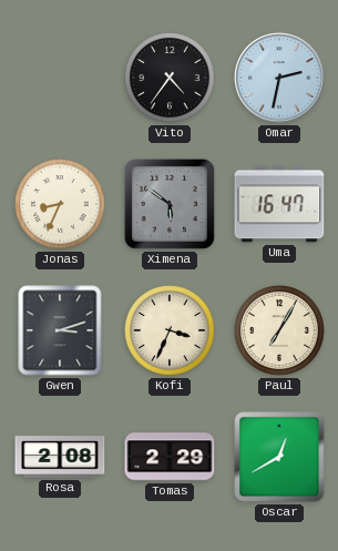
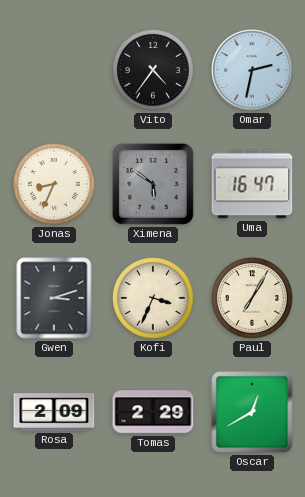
Rosa: 2:08 -> 2:09 (54, 412)
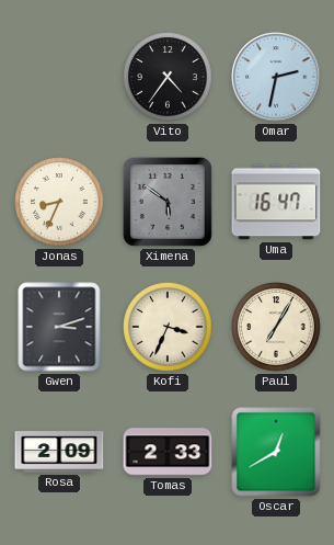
Tomas: 2:29 -> 2:33 (168, 452)
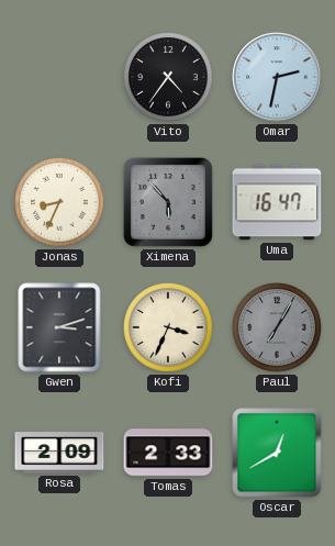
Ximena: 5:51 -> 5:53 (168, 202)
Paul dial: cream -> grey (277, 327)
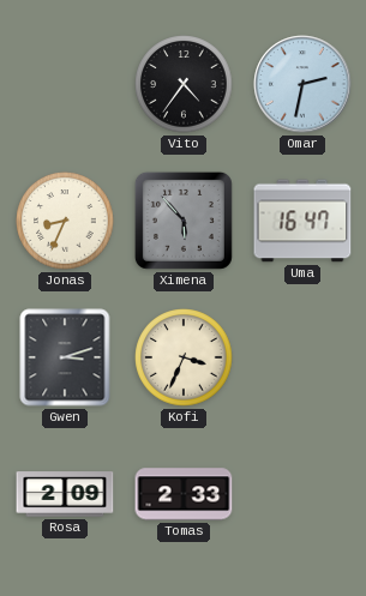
Paul: 7:05 -> none (277, 327)
Oscar: 12:40 -> none (277, 453)
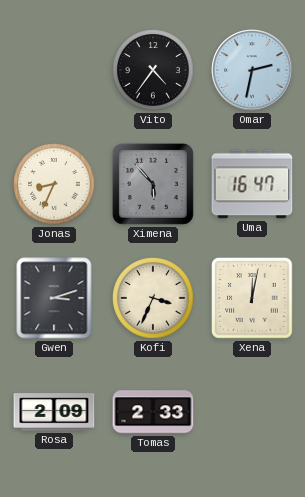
Xena: none -> 12:02 (252, 298)
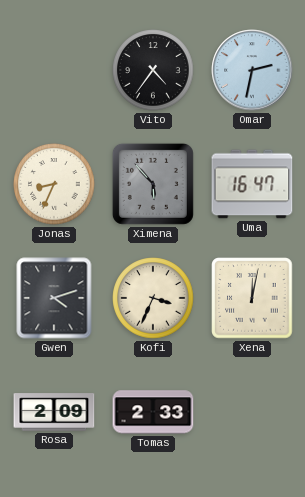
Gwen: 3:12 -> 4:12 (54, 298)
